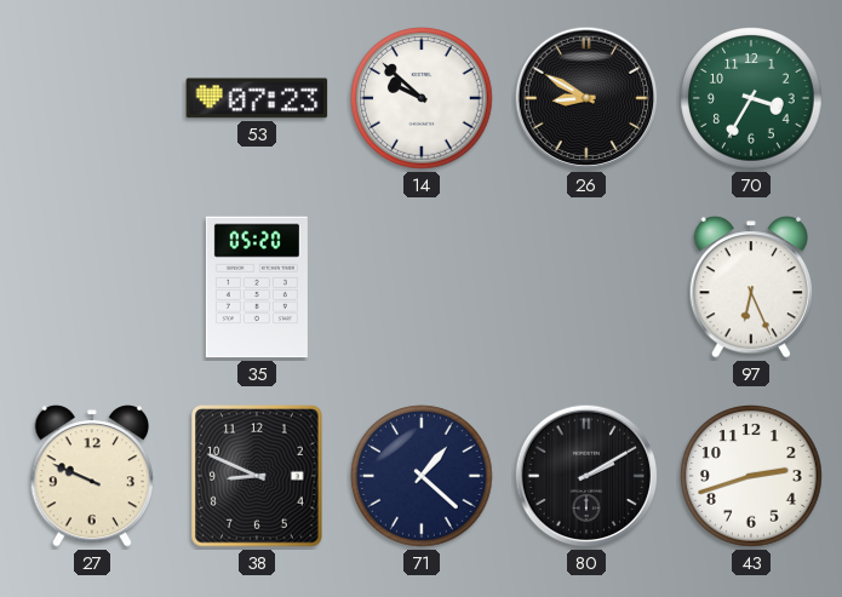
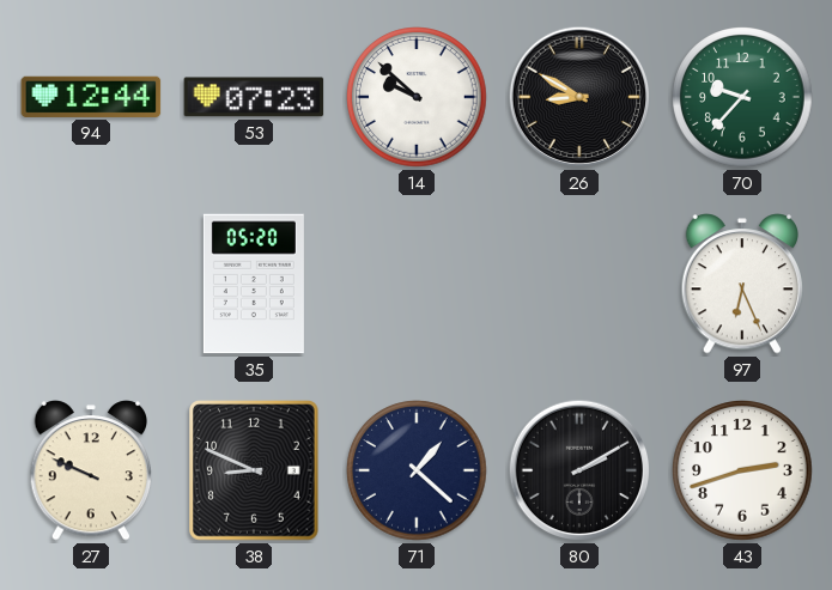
94: none -> 12:44 (91, 97)
70: 3:35 -> 9:37 (742, 97)
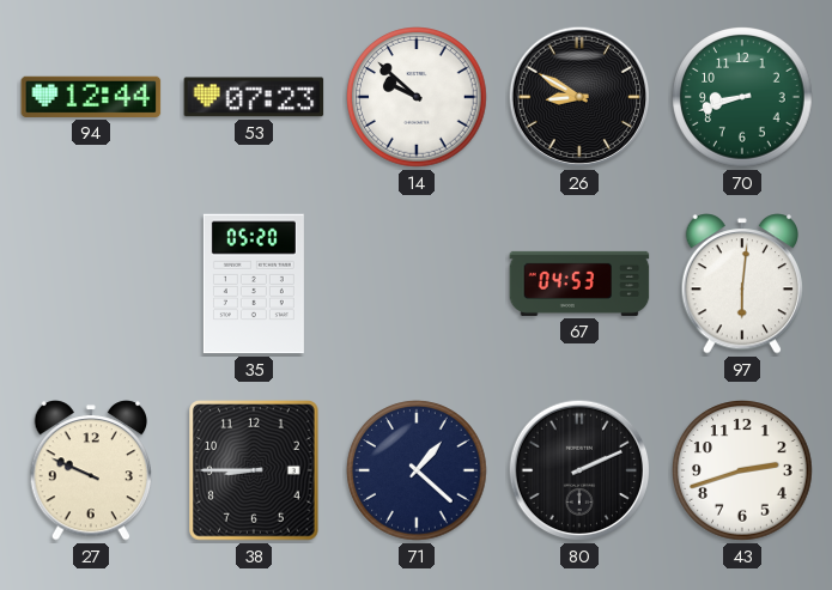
70: 9:37 -> 8:42 (742, 97)
67: none -> 04:53 (579, 284)
97: 6:26 -> 6:01 (742, 284)
38: 8:49 -> 8:45 (255, 470)
80: 2:10 -> 2:11 (579, 470)
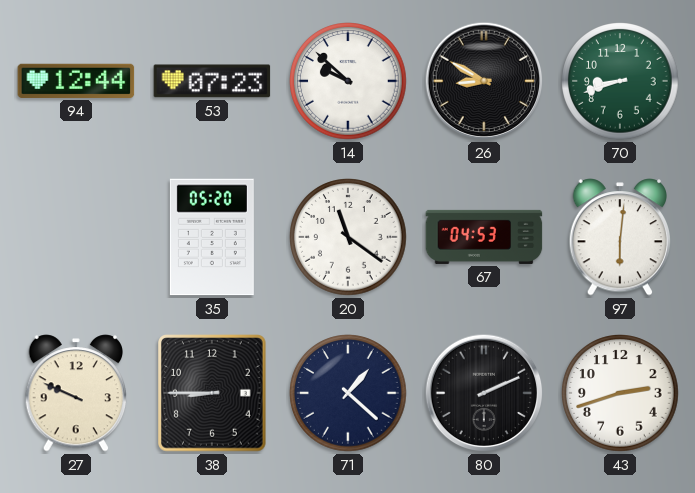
20: none -> 11:21 (348, 237)
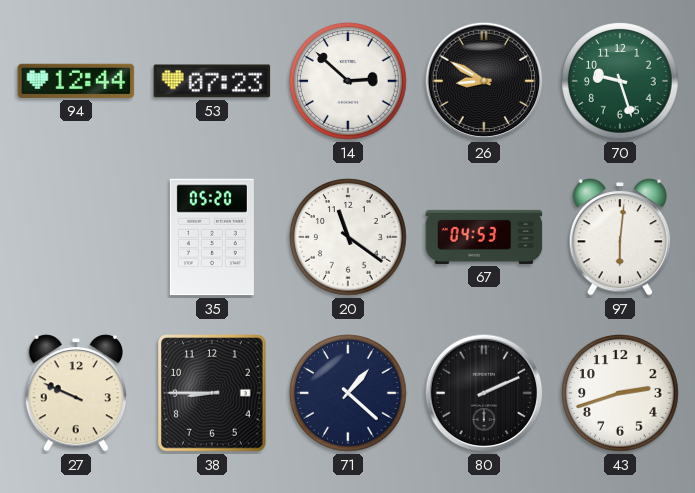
14: 9:52 -> 2:52 (348, 81)
70: 8:42 -> 9:27 (620, 81)
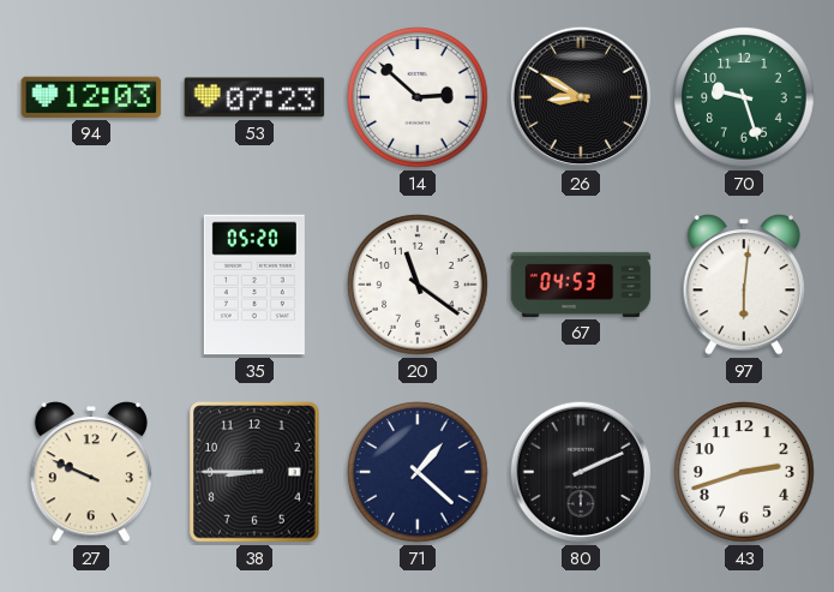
94: 12:44 -> 12:03 (91, 97)
